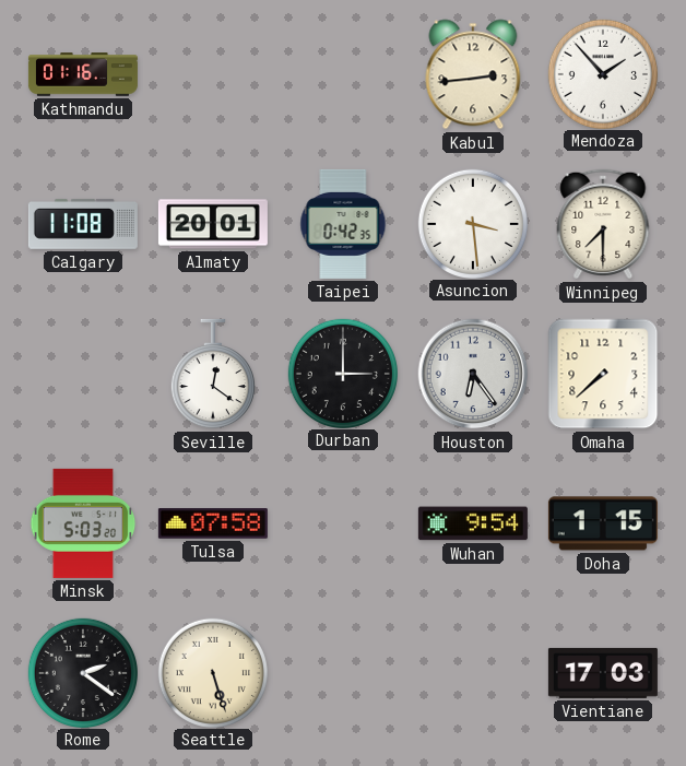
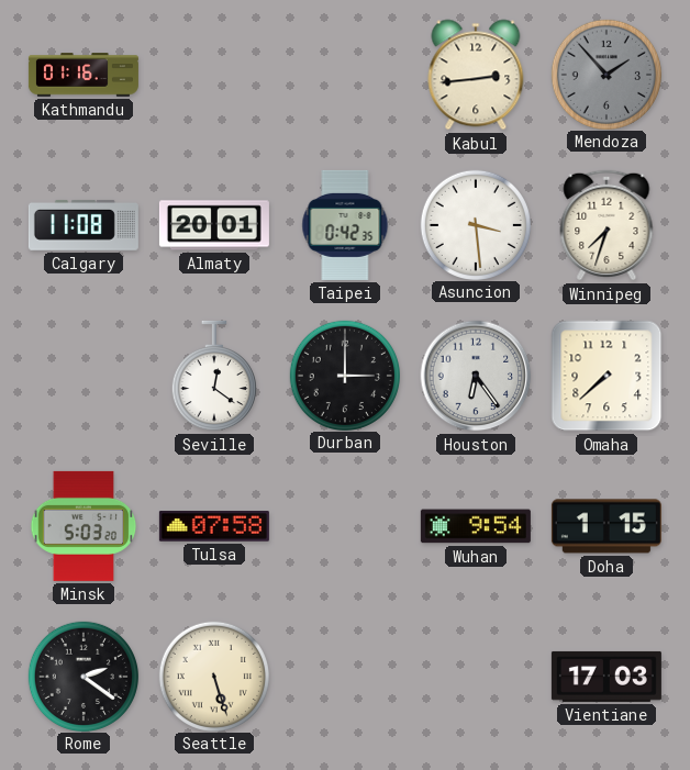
Mendoza dial: white -> grey (605, 74)
Winnipeg: 7:30 -> 7:33 (606, 225)
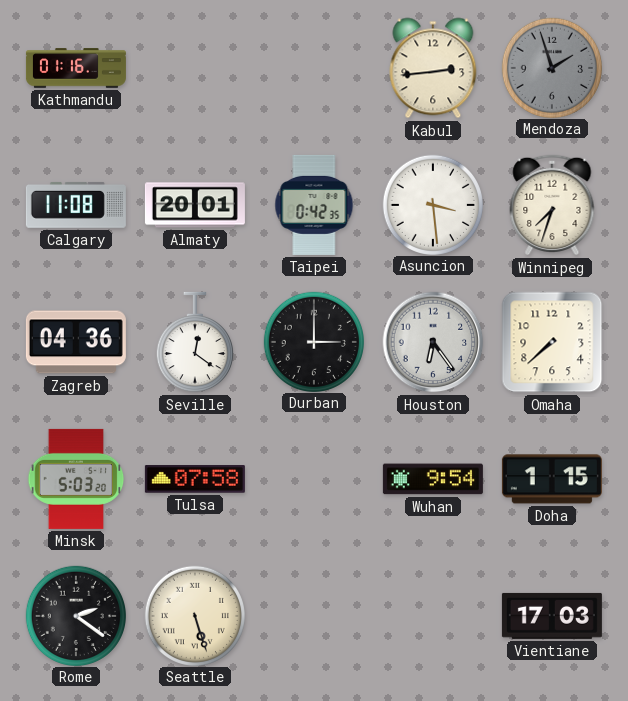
Mendoza: 1:53 -> 1:57 (551, 67)
Zagreb: none -> 04:36 (76, 342)
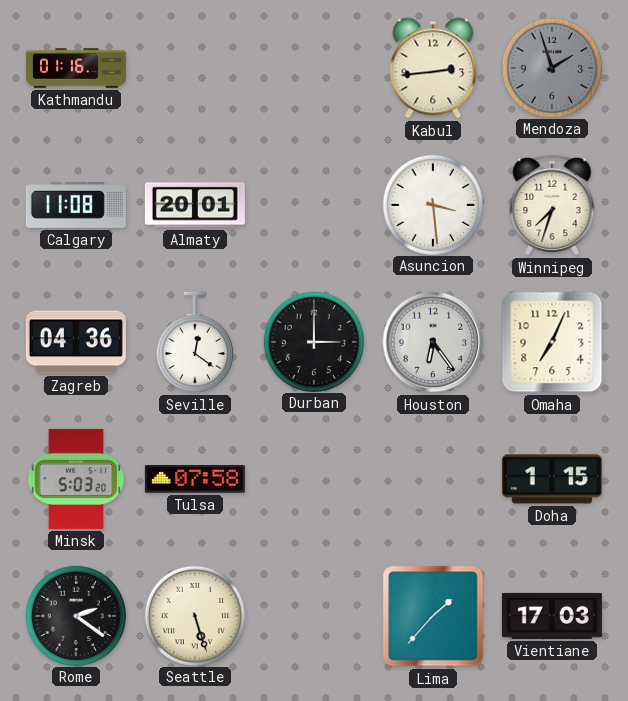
Taipei: 0:42 -> none (314, 205)
Omaha: 7:38 -> 7:04 (552, 342)
Wuhan: 9:54 -> none (433, 479)
Lima: none -> 1:37 (433, 616)
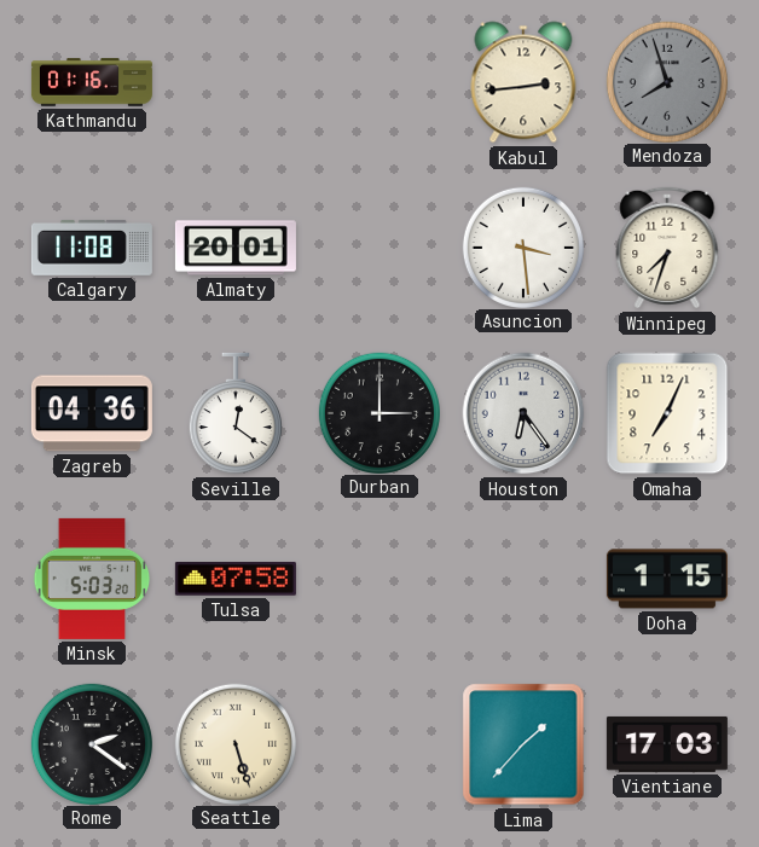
Mendoza: 1:57 -> 7:57 (666, 81)
